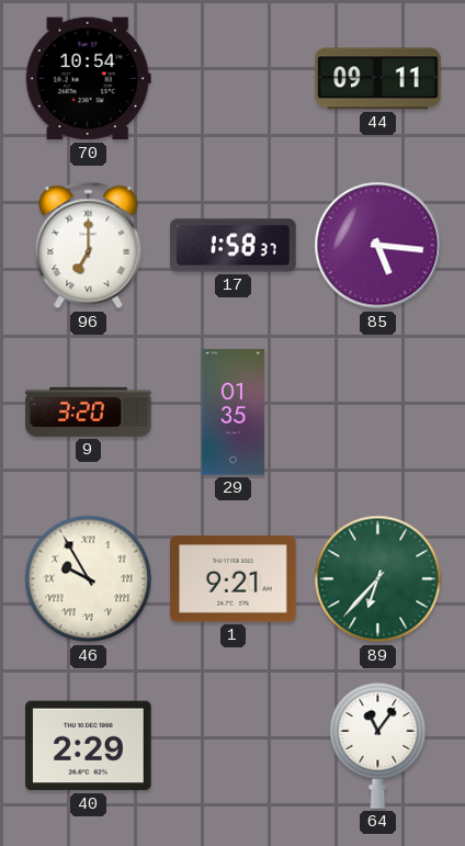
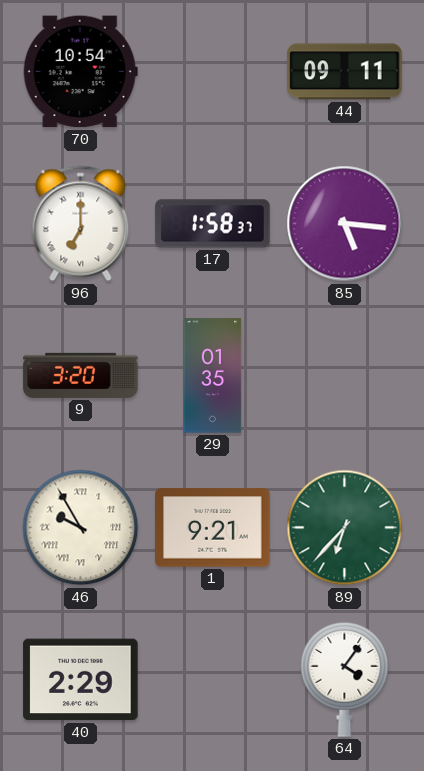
64: 11:06 -> 4:06 (345, 679)
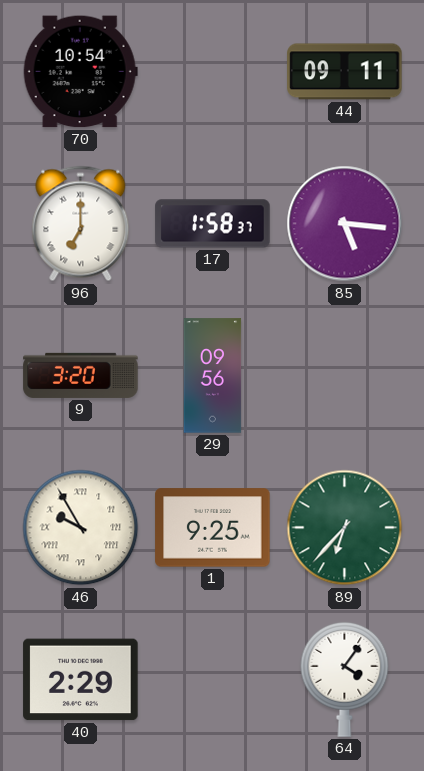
29: 01:35 -> 09:56 (213, 376)
1: 9:21 -> 9:25 (213, 528)
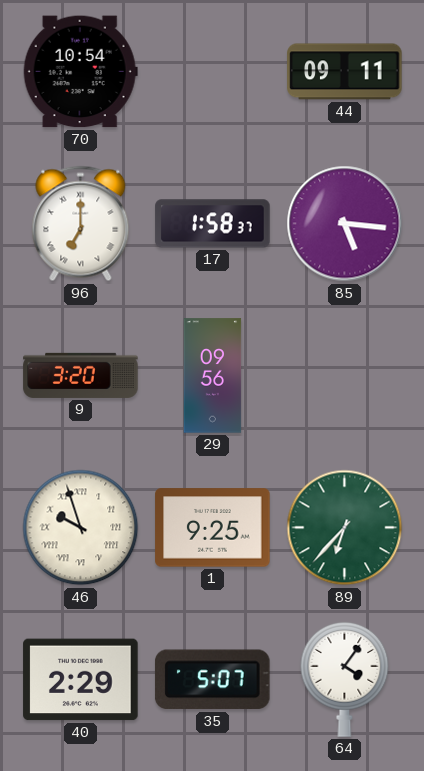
46: 9:55 -> 9:57 (81, 528)
35: none -> 5:07 (213, 680)
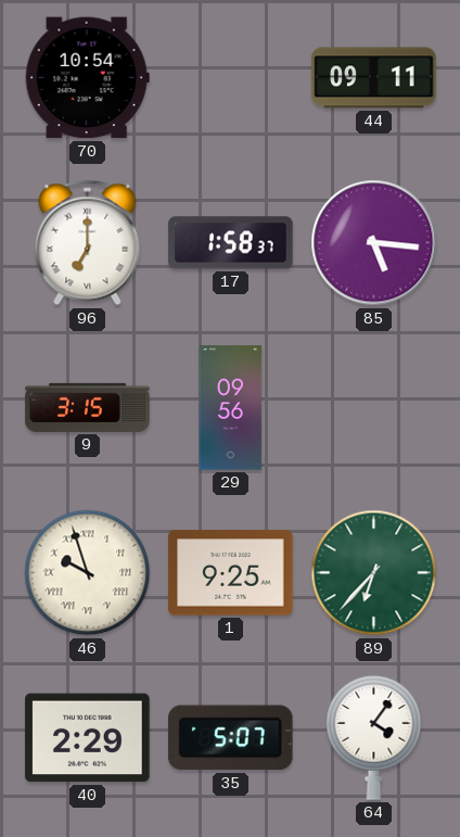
9: 3:20 -> 3:15 (88, 407)
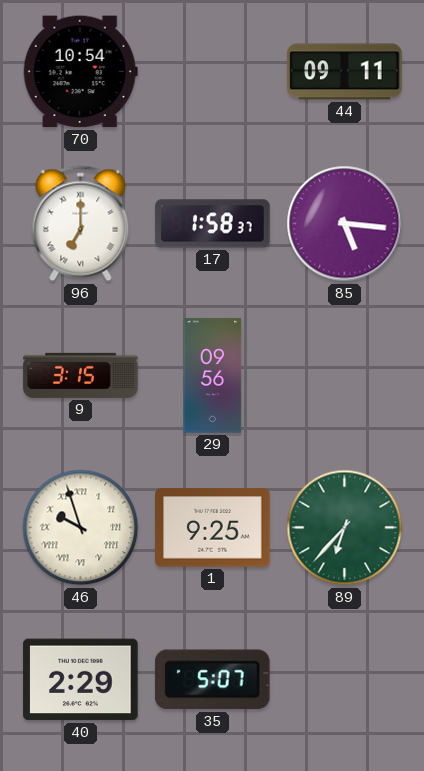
64: 4:06 -> none (374, 737)
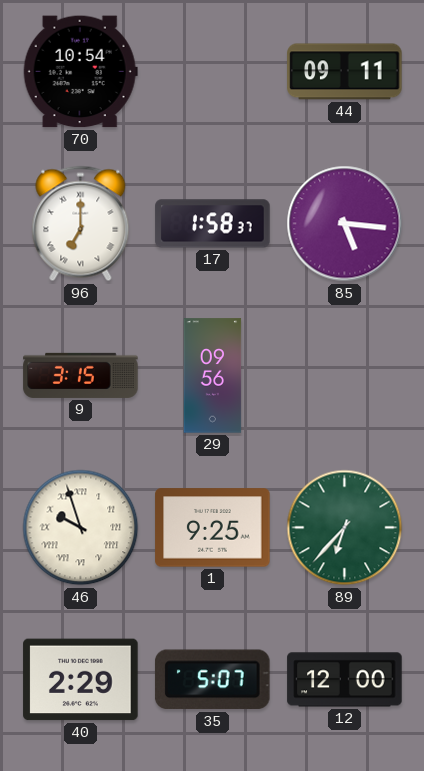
12: none -> 12:00 (345, 680)
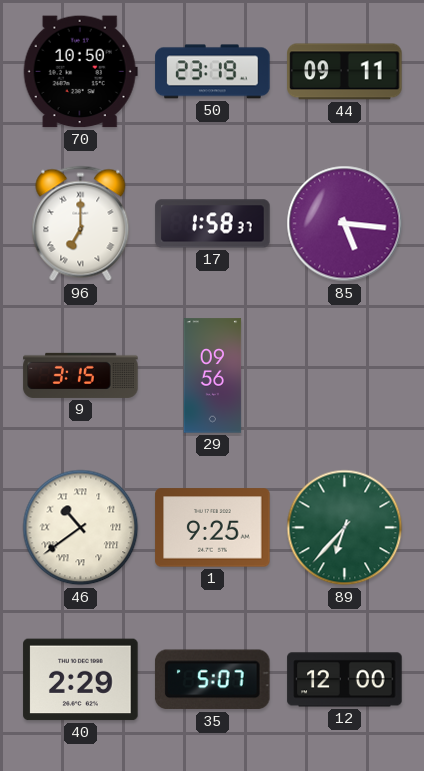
70: 10:54 -> 10:50 (80, 72)
50: none -> 23:19 (213, 72)
46: 9:57 -> 10:39 (81, 528)
